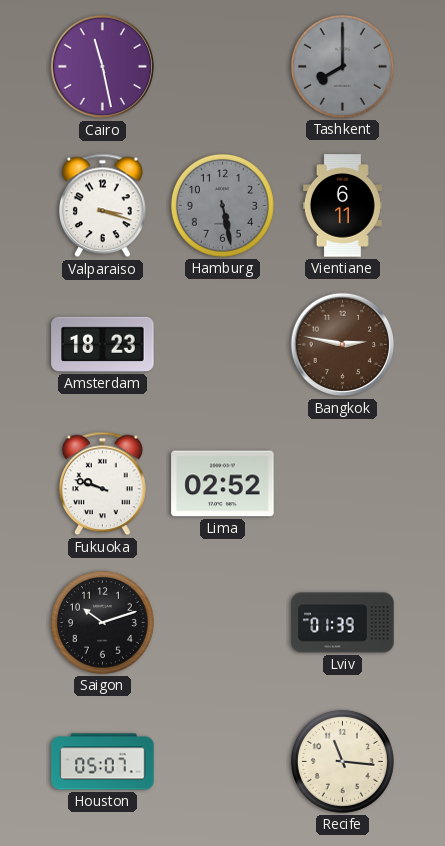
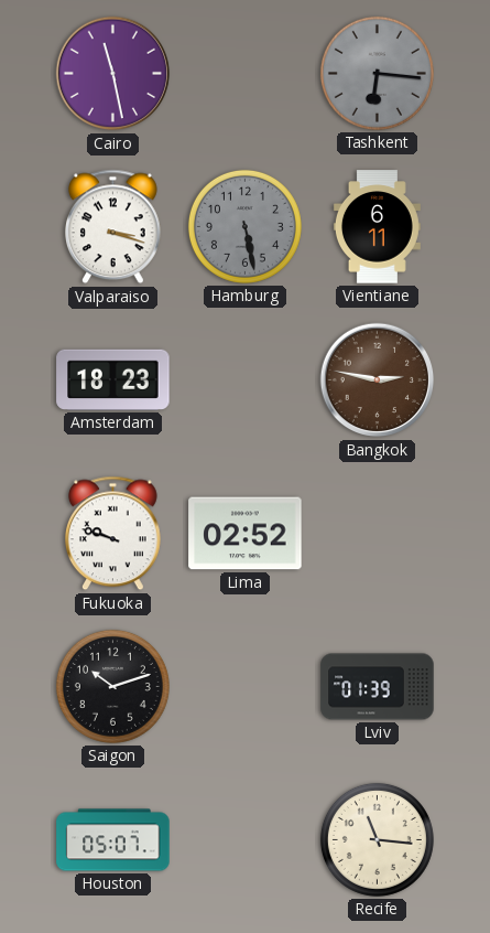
Tashkent: 8:00 -> 6:16 (377, 73)
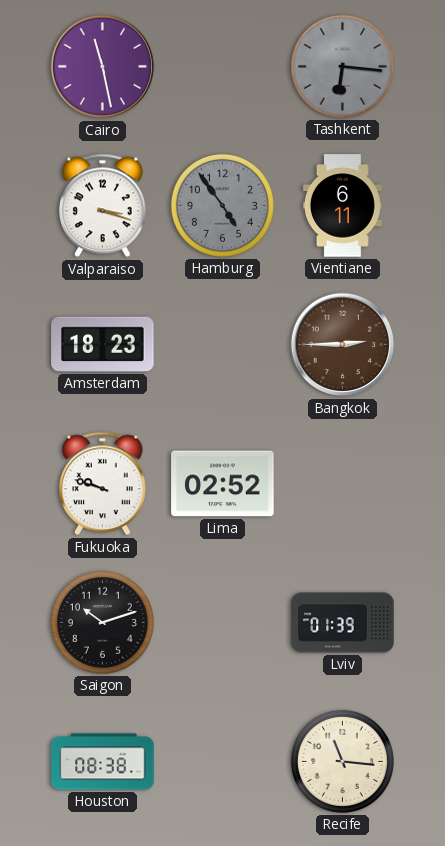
Hamburg: 5:28 -> 4:54 (222, 205)
Bangkok: 2:47 -> 2:45 (343, 345)
Houston: 05:07 -> 08:38 (103, 762)
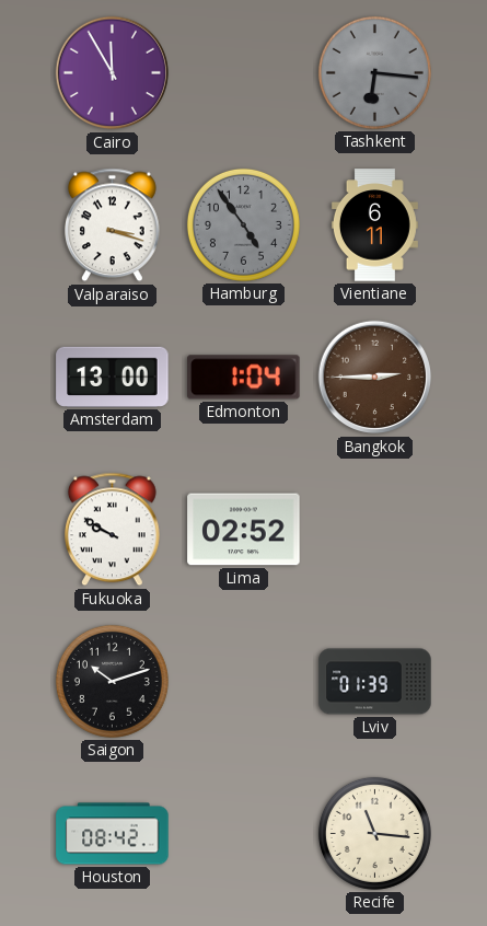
Cairo: 11:28 -> 11:55 (113, 73)
Amsterdam: 18:23 -> 13:00 (113, 377)
Edmonton: none -> 1:04 (244, 378)
Fukuoka: 9:48 -> 9:50 (113, 530)
Houston: 08:38 -> 08:42 (113, 834)
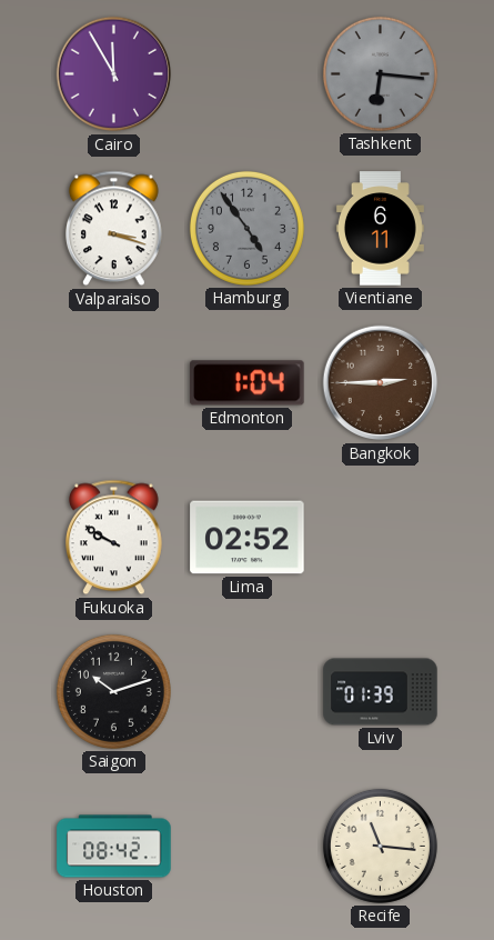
Amsterdam: 13:00 -> none (113, 377)
